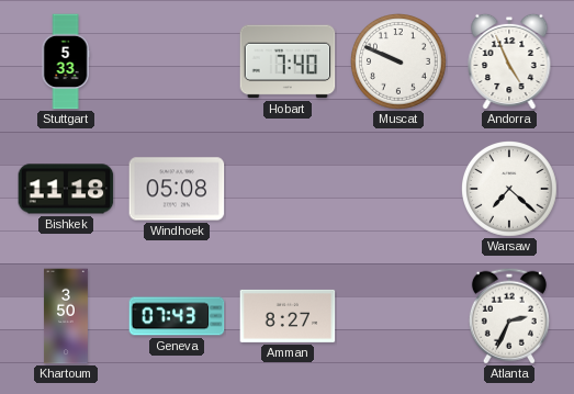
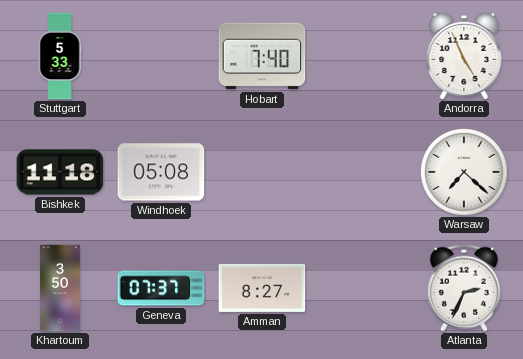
Muscat: 9:49 -> none (399, 63)
Geneva: 07:43 -> 07:37 (161, 288)
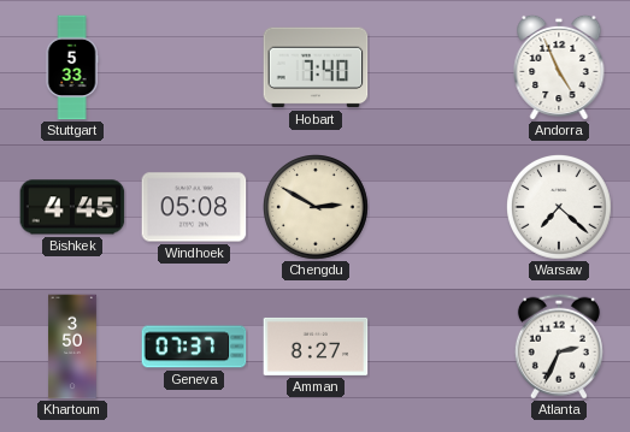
Bishkek: 11:18 -> 4:45 (72, 207)
Chengdu: none -> 2:50 (317, 208)
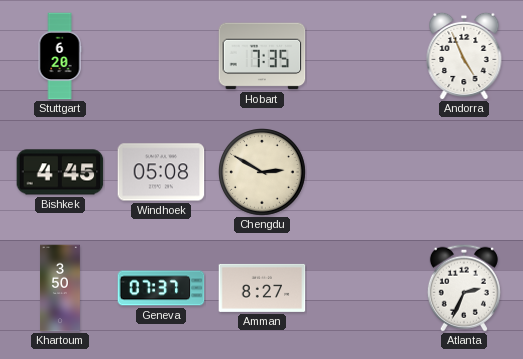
Stuttgart: 5:33 -> 6:20 (60, 56)
Hobart: 7:40 -> 7:35 (262, 56)
Warsaw: 7:22 -> none (560, 208)
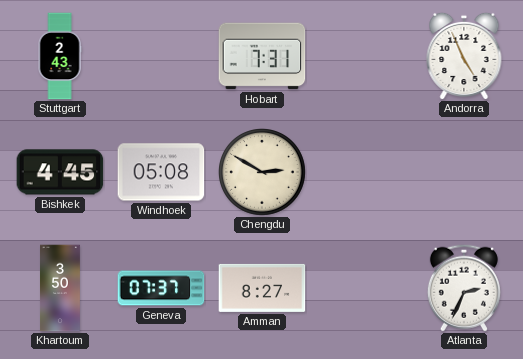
Stuttgart: 6:20 -> 2:43 (60, 56)
Hobart: 7:35 -> 7:31 (262, 56)
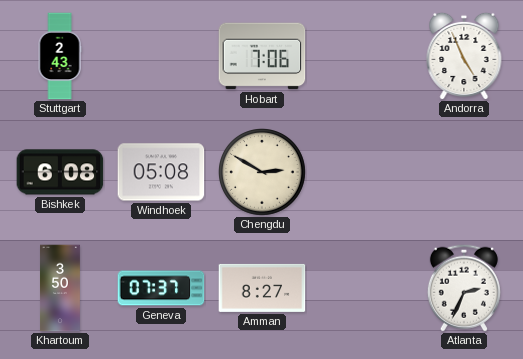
Hobart: 7:31 -> 7:06 (262, 56)
Bishkek: 4:45 -> 6:08 (60, 172)
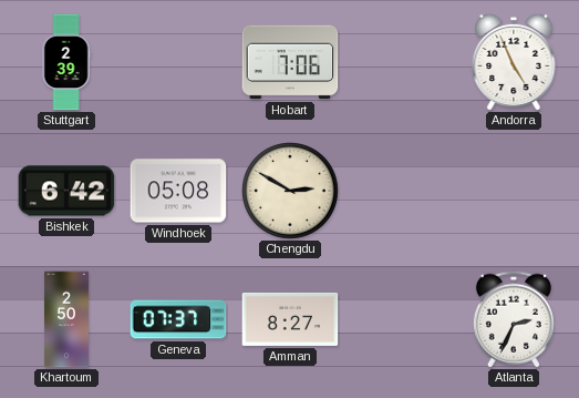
Stuttgart: 2:43 -> 2:39 (66, 62)
Bishkek: 6:08 -> 6:42 (66, 191)
Khartoum: 3:50 -> 2:50 (68, 319)
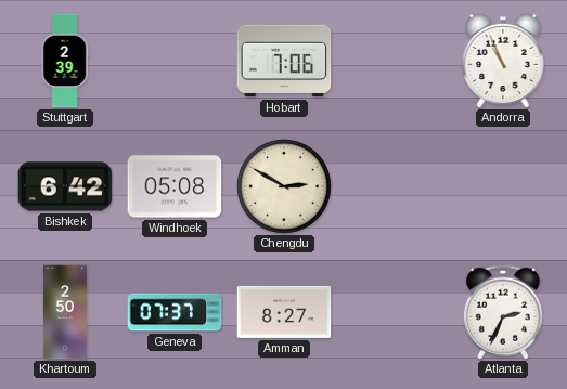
Andorra: 4:56 -> 10:56 (503, 61)
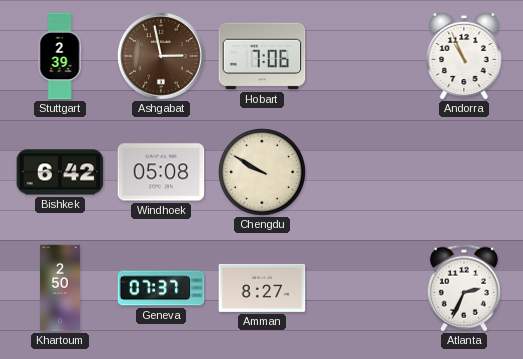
Ashgabat: none -> 2:58 (161, 56)
Chengdu: 2:50 -> 9:50 (263, 173)
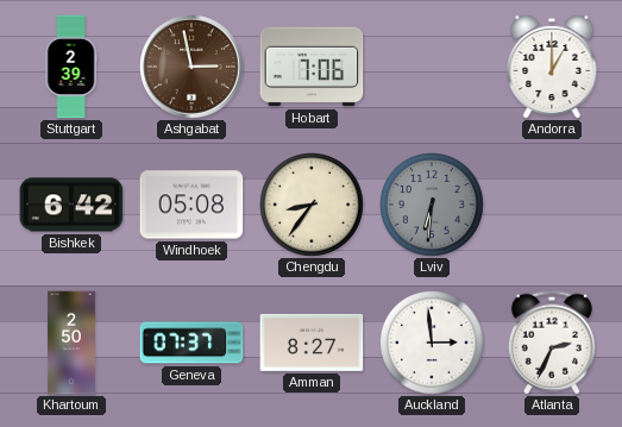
Andorra: 10:56 -> 1:00 (552, 67)
Chengdu: 9:50 -> 8:36 (313, 206)
Lviv: none -> 6:31 (433, 206)
Auckland: none -> 2:59 (433, 344)
